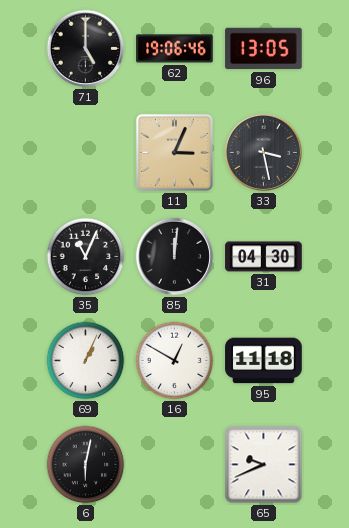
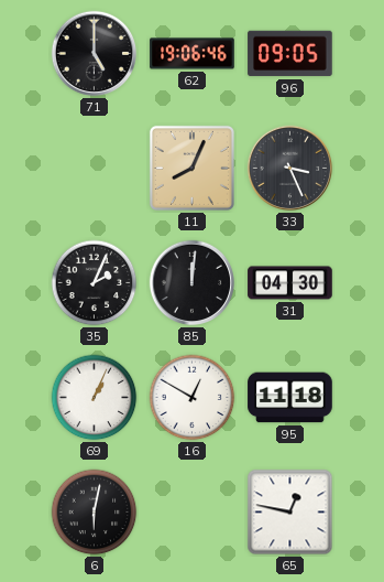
96: 13:05 -> 09:05 (290, 54)
11: 3:04 -> 8:04 (191, 168)
33: 3:28 -> 3:26 (290, 169)
35: 11:04 -> 2:04 (95, 283)
65: 9:41 -> 12:47 (290, 513)
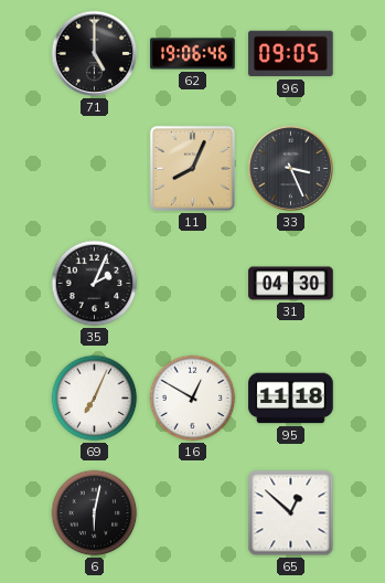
85: 12:01 -> none (193, 283)
69: 1:04 -> 7:04 (95, 399)
65: 12:47 -> 12:52 (291, 513)
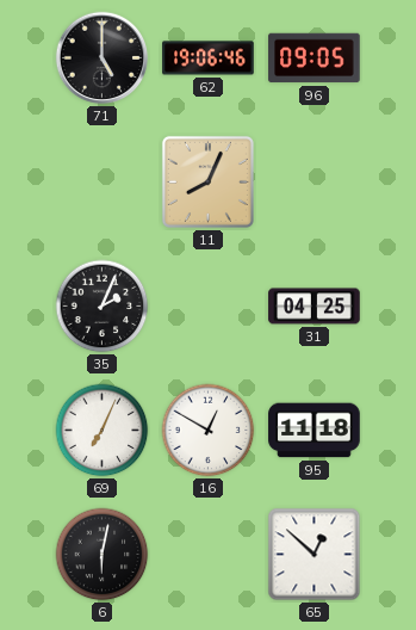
33: 3:26 -> none (291, 169)
31: 04:30 -> 04:25 (315, 307)
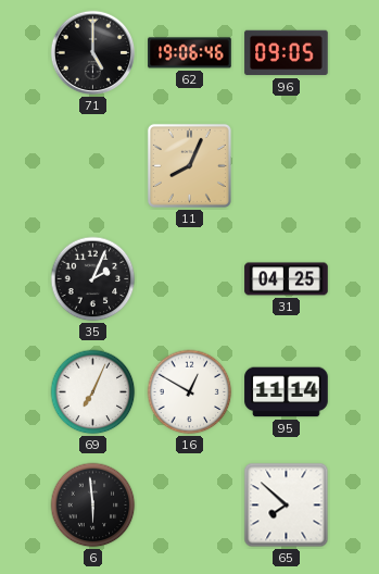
95: 11:18 -> 11:14 (287, 392)
6: 6:02 -> 5:59 (93, 506)
65: 12:52 -> 7:52 (287, 506)
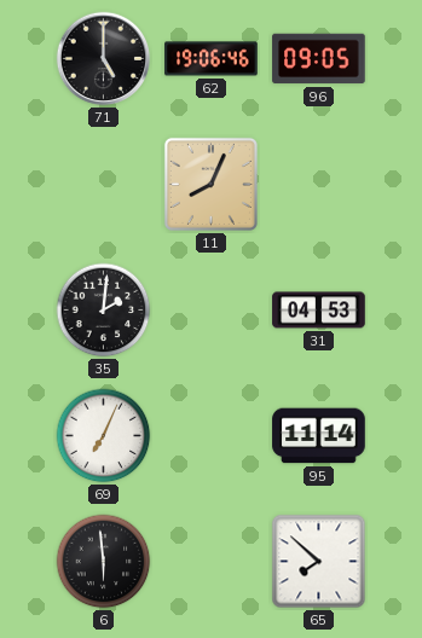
35: 2:04 -> 2:01 (104, 311)
31: 04:25 -> 04:53 (319, 311)
16: 12:50 -> none (190, 392)
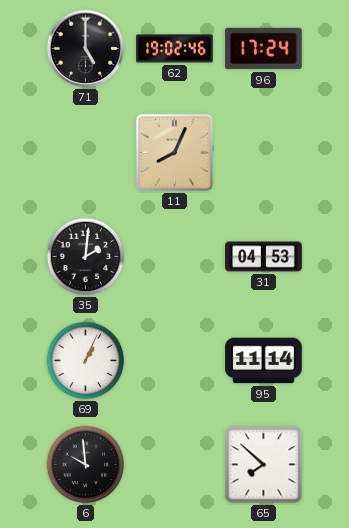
62: 19:06 -> 19:02 (175, 49)
96: 09:05 -> 17:24 (264, 49)
69: 7:04 -> 1:04 (86, 361)
6: 5:59 -> 9:59 (86, 465)
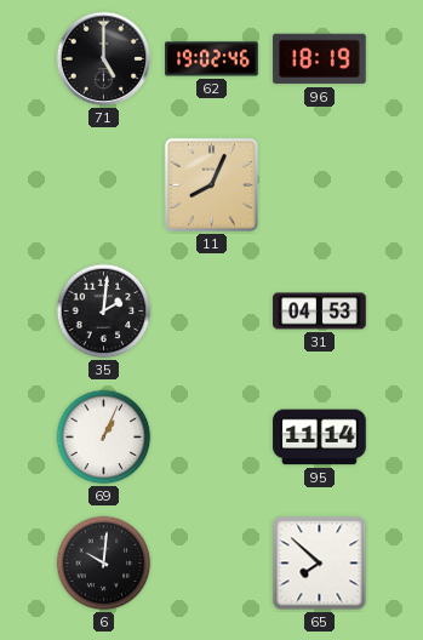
96: 17:24 -> 18:19 (320, 59)
6: 9:59 -> 10:01 (104, 564)
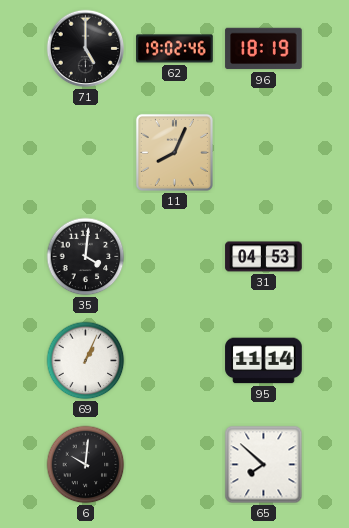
35: 2:01 -> 4:01 (86, 257)
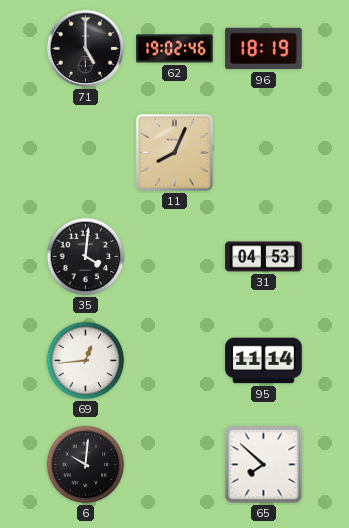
69: 1:04 -> 12:44 (86, 361)
